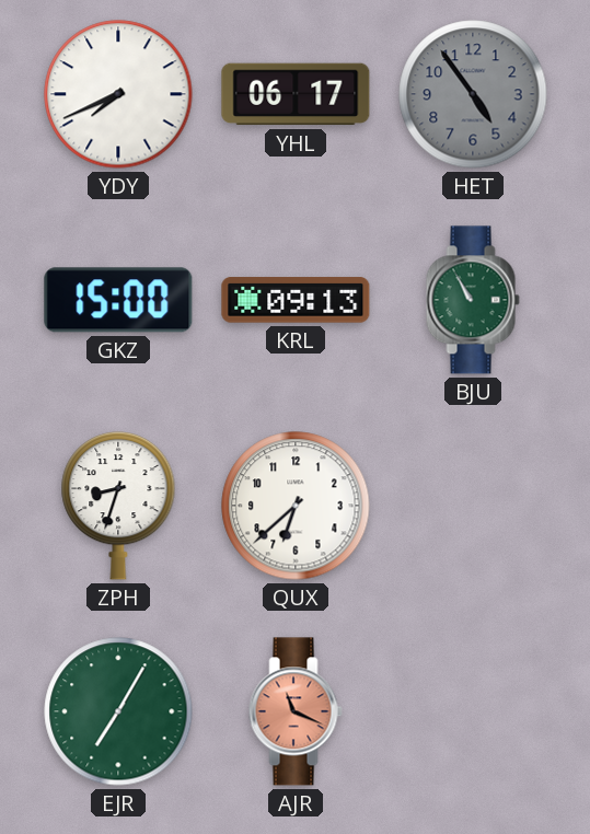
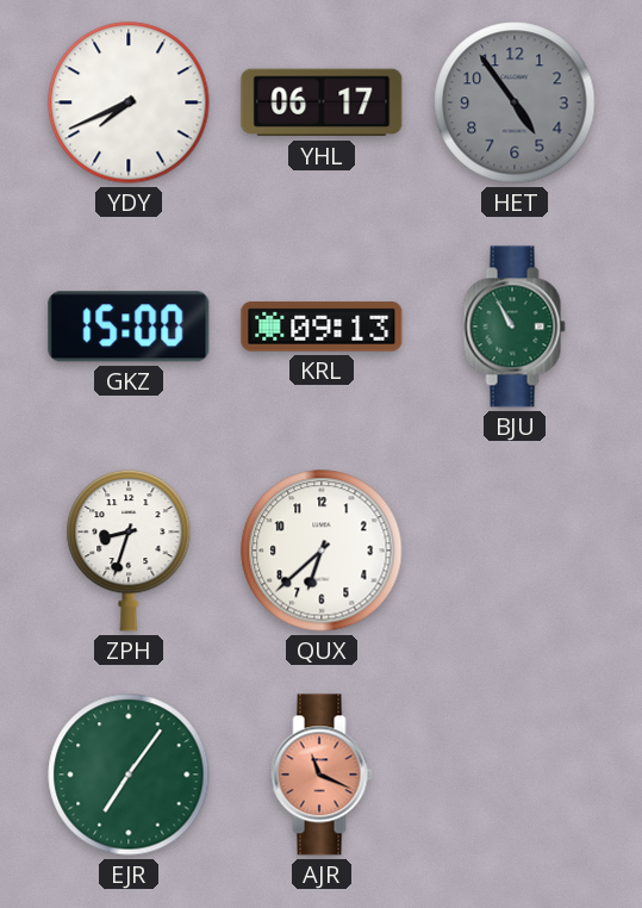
EJR: 7:05 -> 7:06 (129, 775)
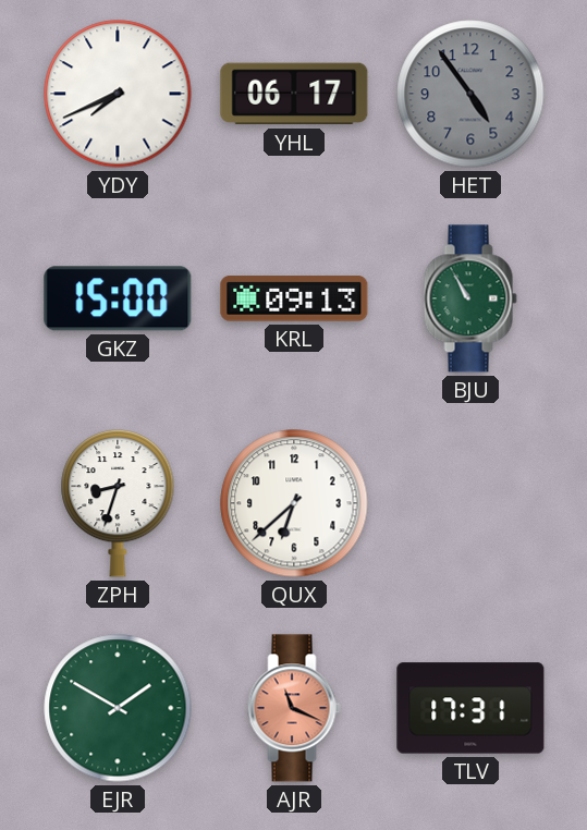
EJR: 7:06 -> 1:50 (118, 708)
TLV: none -> 17:31 (470, 708)
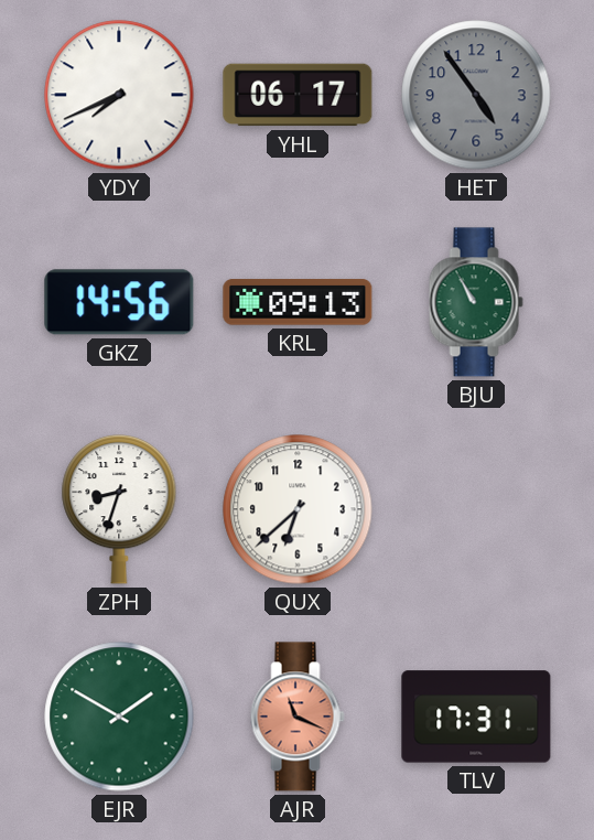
GKZ: 15:00 -> 14:56 (119, 302)
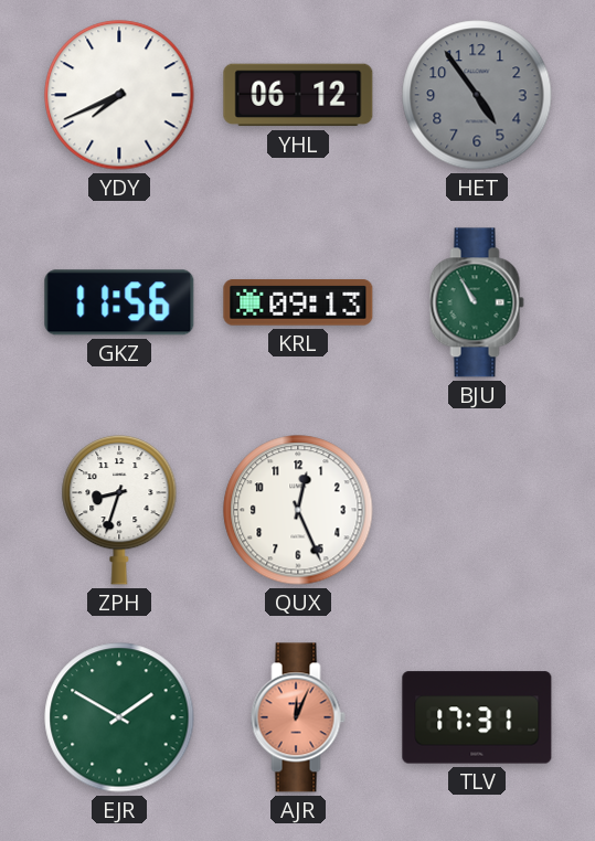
YHL: 06:17 -> 06:12 (298, 95)
GKZ: 14:56 -> 11:56 (119, 302)
QUX: 6:38 -> 12:26 (298, 510)
AJR: 11:19 -> 12:04 (298, 717)
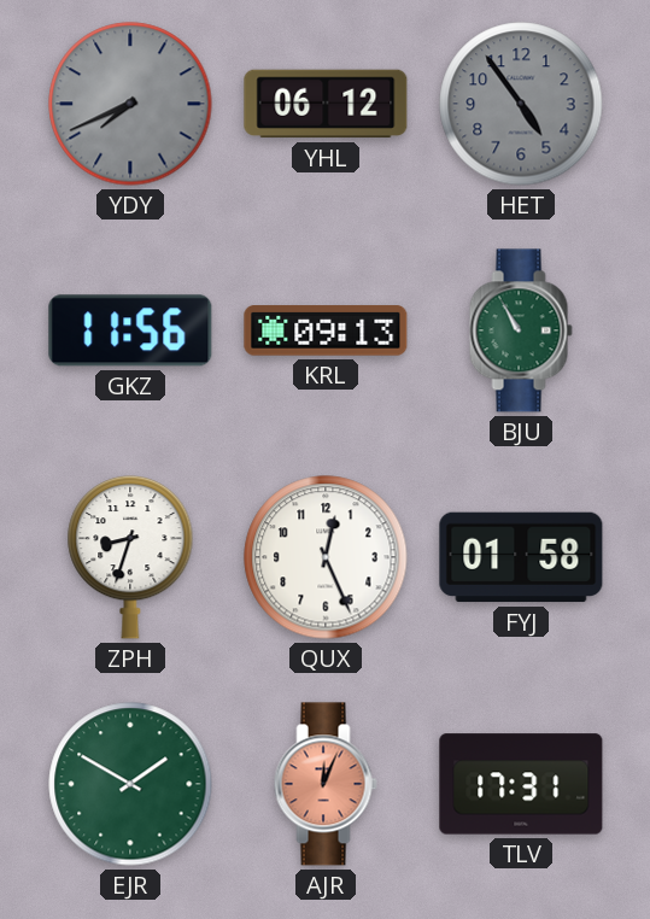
YDY dial: white -> grey (130, 104)
FYJ: none -> 01:58 (521, 557)
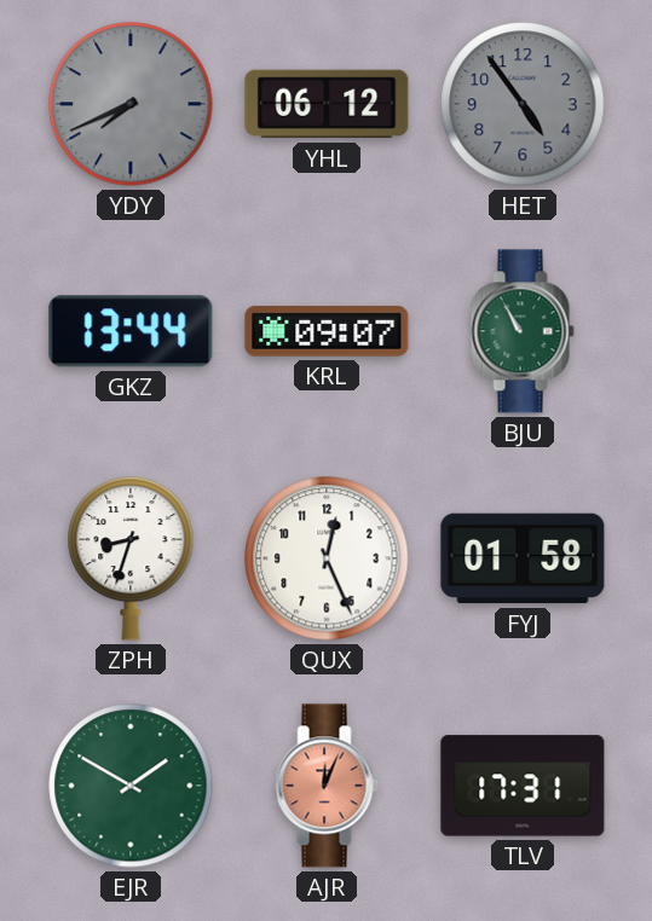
GKZ: 11:56 -> 13:44 (131, 331)
KRL: 09:13 -> 09:07 (327, 331)
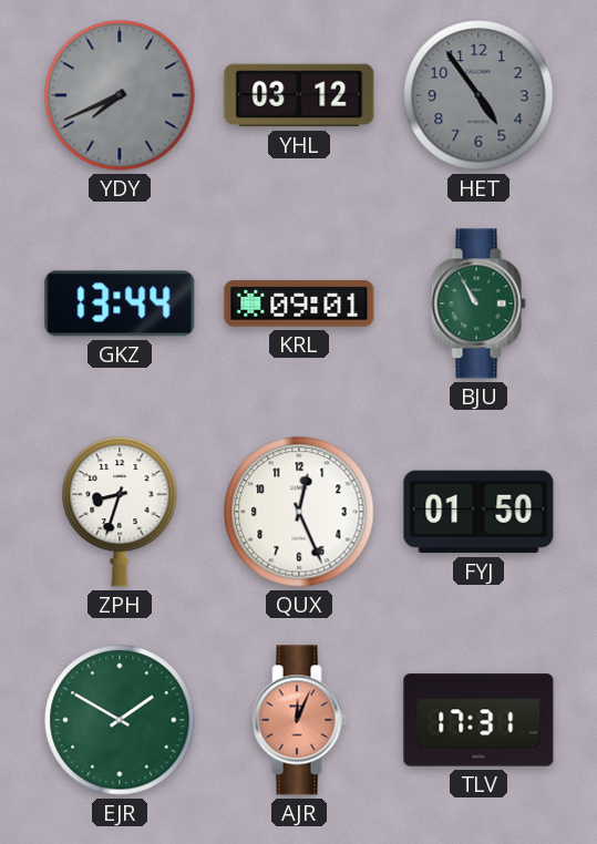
YHL: 06:12 -> 03:12 (299, 95)
KRL: 09:07 -> 09:01 (299, 303)
FYJ: 01:58 -> 01:50 (478, 512)
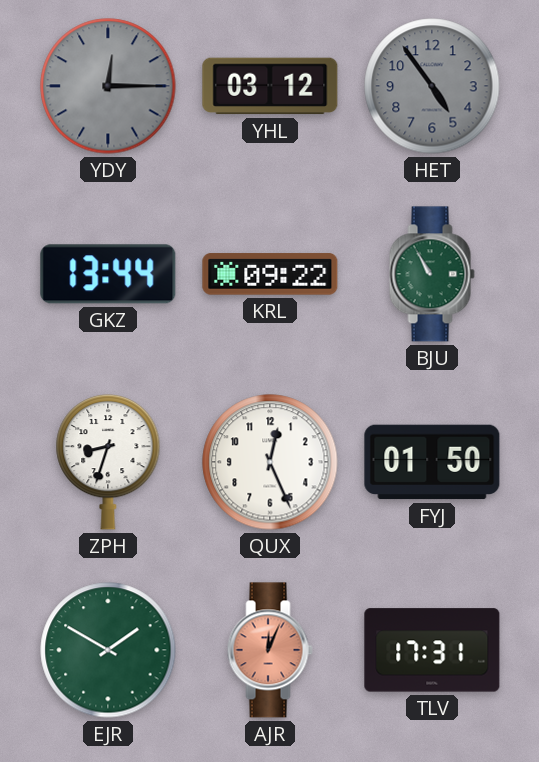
YDY: 7:41 -> 12:15 (108, 86)
KRL: 09:01 -> 09:22 (270, 274)
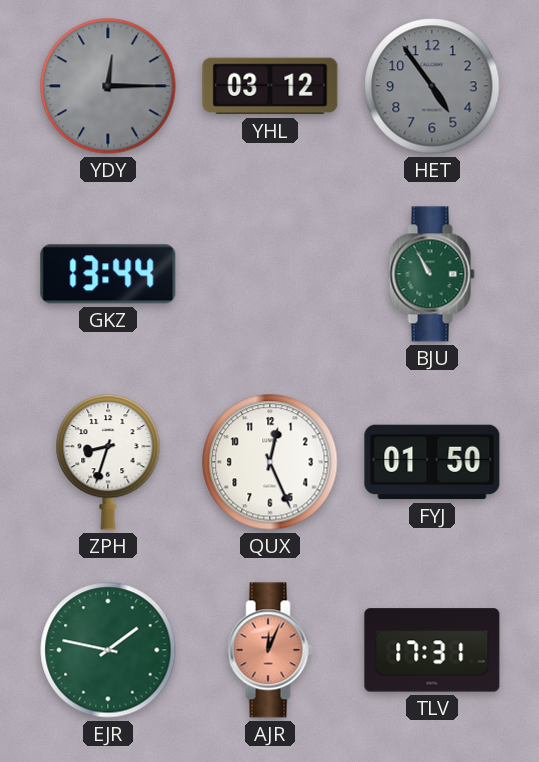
KRL: 09:22 -> none (270, 274)
EJR: 1:50 -> 1:47 (108, 650)
